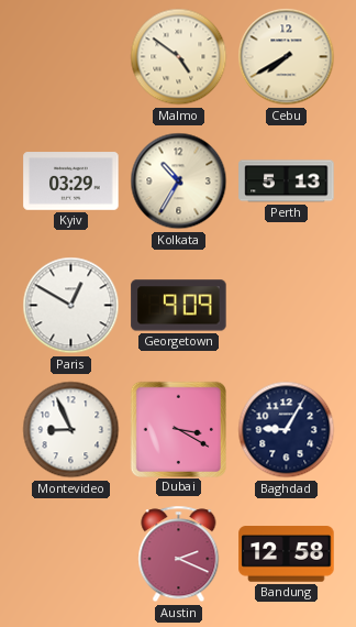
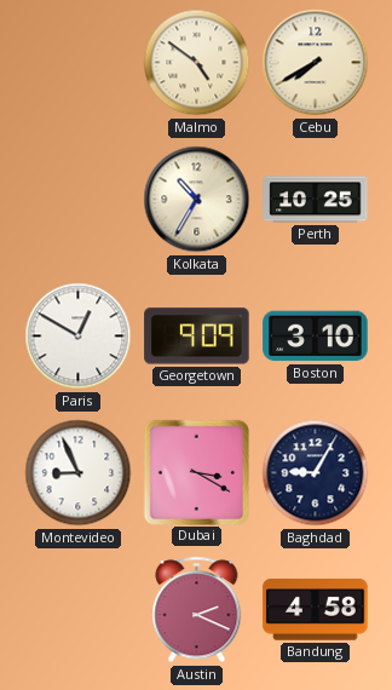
Kyiv: 03:29 -> none (71, 182)
Perth: 5:13 -> 10:25 (316, 200)
Boston: none -> 3:10 (316, 337)
Bandung: 12:58 -> 4:58 (316, 610)
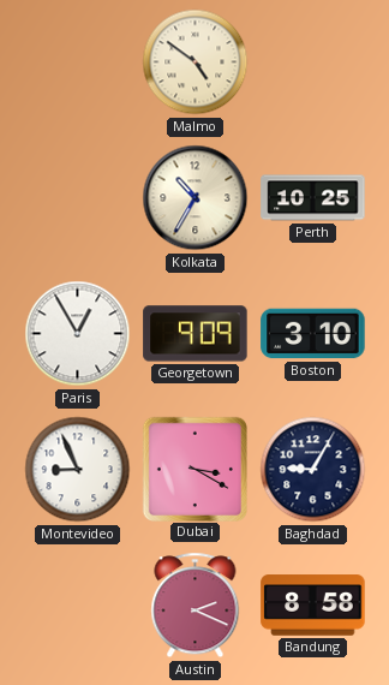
Cebu: 7:40 -> none (316, 63)
Paris: 12:50 -> 12:55 (78, 334)
Bandung: 4:58 -> 8:58 (313, 606)
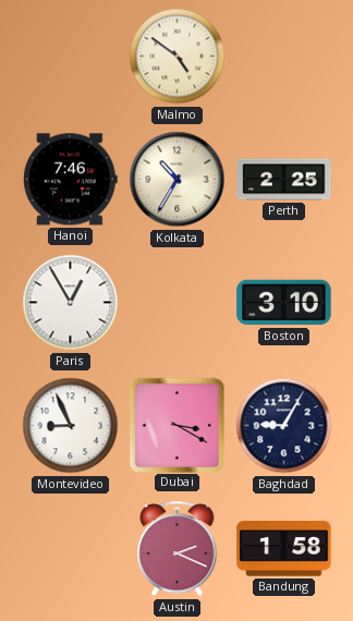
Hanoi: none -> 7:46 (71, 180)
Perth: 10:25 -> 2:25 (284, 180)
Georgetown: 9:09 -> none (196, 334)
Bandung: 8:58 -> 1:58 (284, 549)
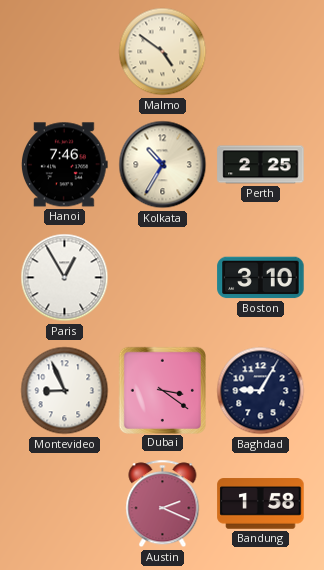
Dubai: 3:20 -> 3:21 (162, 390)
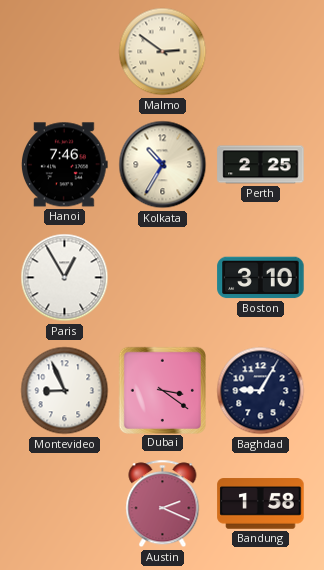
Malmo: 4:51 -> 2:51 (163, 52)
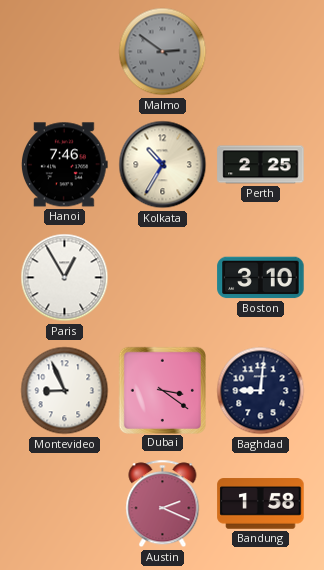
Malmo dial: cream -> grey (163, 52)
Baghdad: 9:05 -> 9:01 (261, 391)
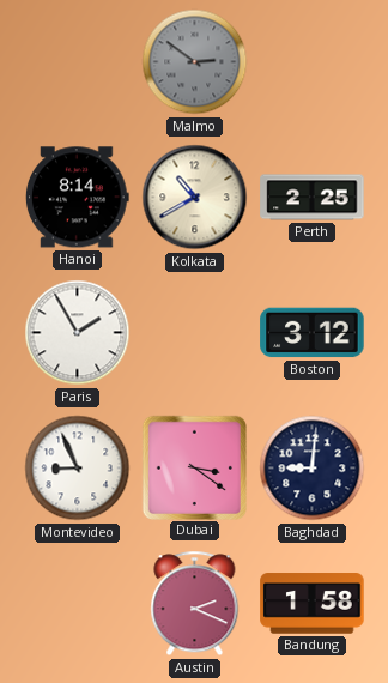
Hanoi: 7:46 -> 8:14 (78, 198)
Kolkata: 10:35 -> 10:40 (195, 198)
Paris: 12:55 -> 1:55 (78, 333)
Boston: 3:10 -> 3:12 (313, 333)
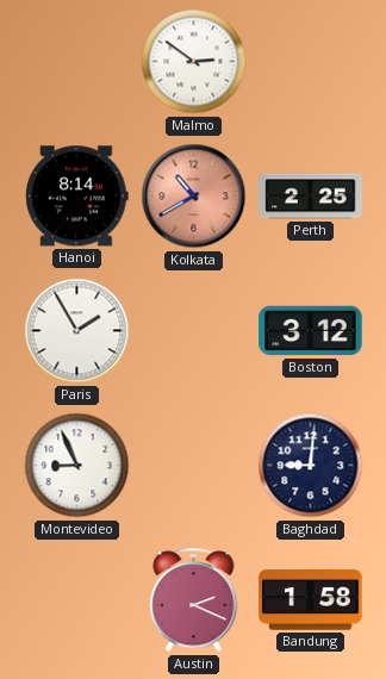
Malmo dial: grey -> white (194, 62)
Kolkata dial: cream -> salmon (194, 197)
Dubai: 3:21 -> none (194, 467)
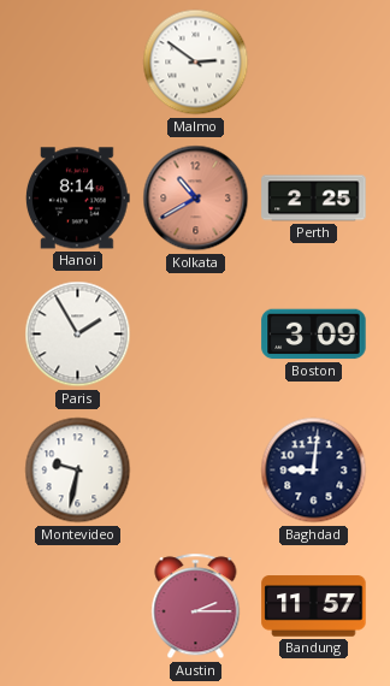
Boston: 3:12 -> 3:09 (314, 335)
Montevideo: 8:56 -> 9:32 (78, 471)
Austin: 2:19 -> 2:15 (196, 607)
Bandung: 1:58 -> 11:57 (314, 607)
